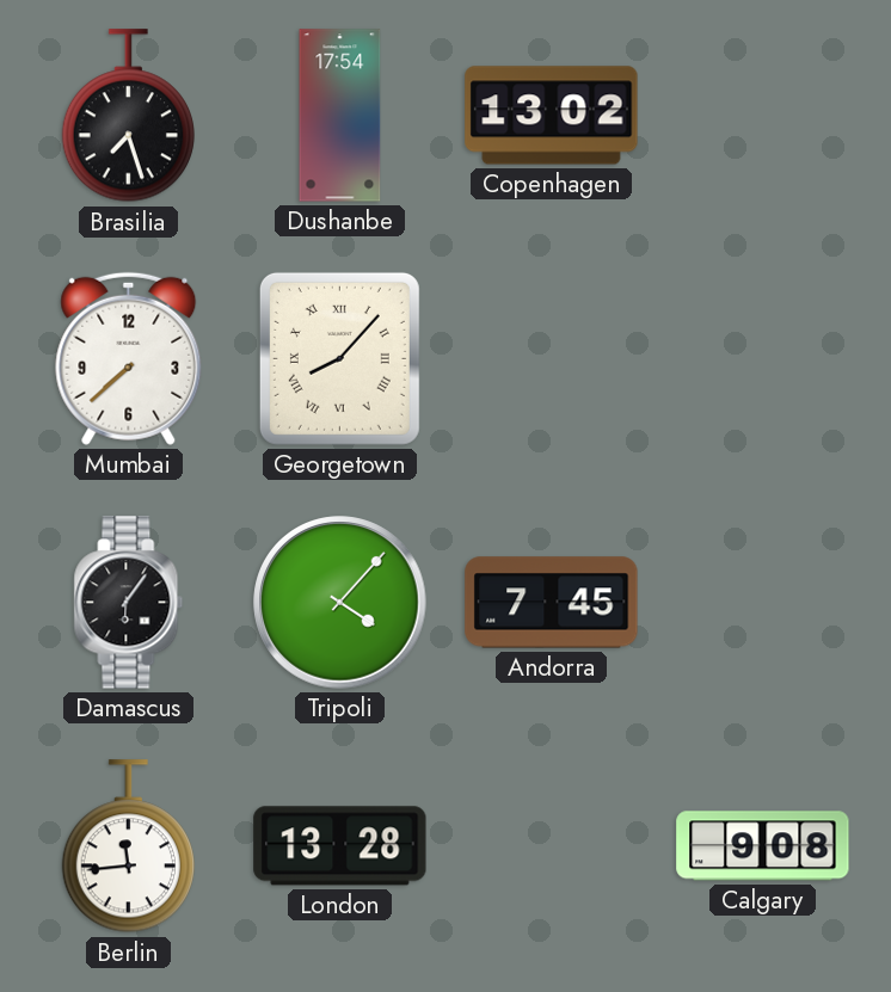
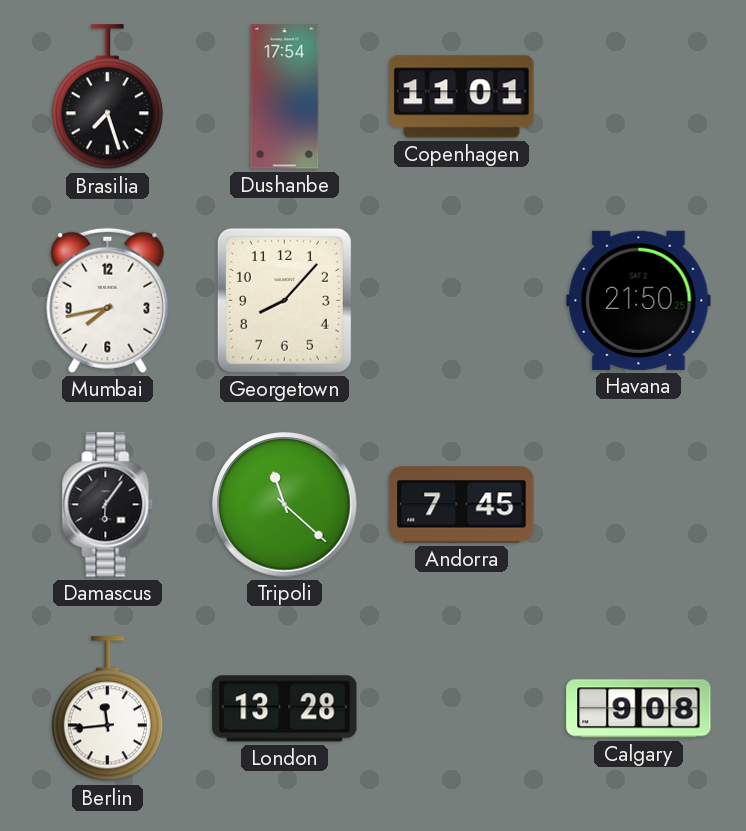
Copenhagen: 13:02 -> 11:01 (462, 97)
Mumbai: 7:38 -> 7:43 (108, 300)
Georgetown numerals: Roman -> Arabic (284, 300)
Havana: none -> 21:50 (639, 300)
Tripoli: 4:07 -> 11:22 (285, 505)
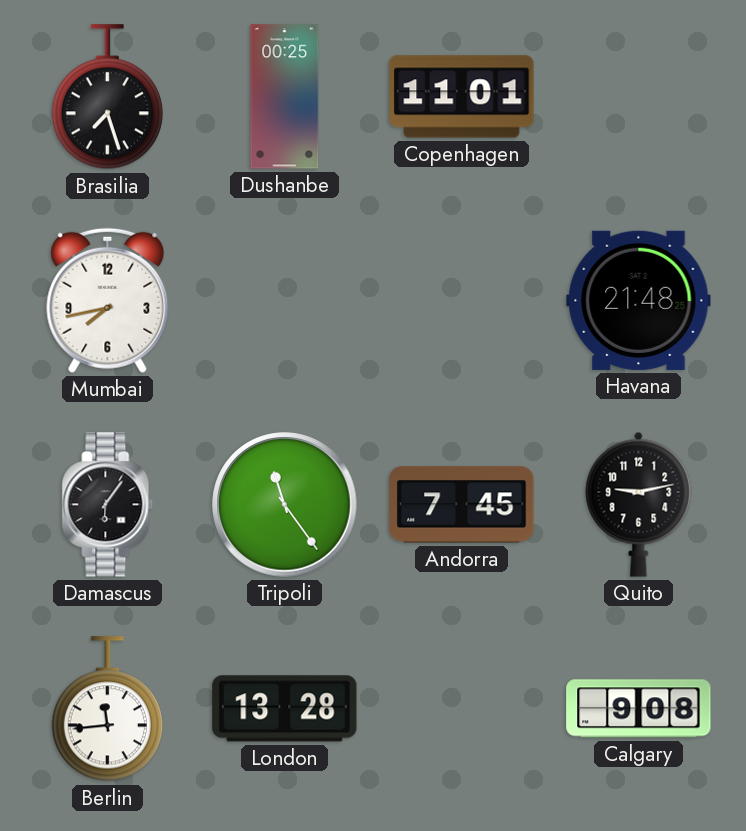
Dushanbe: 17:54 -> 00:25 (285, 97)
Georgetown: 8:07 -> none (284, 300)
Havana: 21:50 -> 21:48 (639, 300)
Tripoli: 11:22 -> 11:24 (285, 505)
Quito: none -> 9:13 (639, 504)
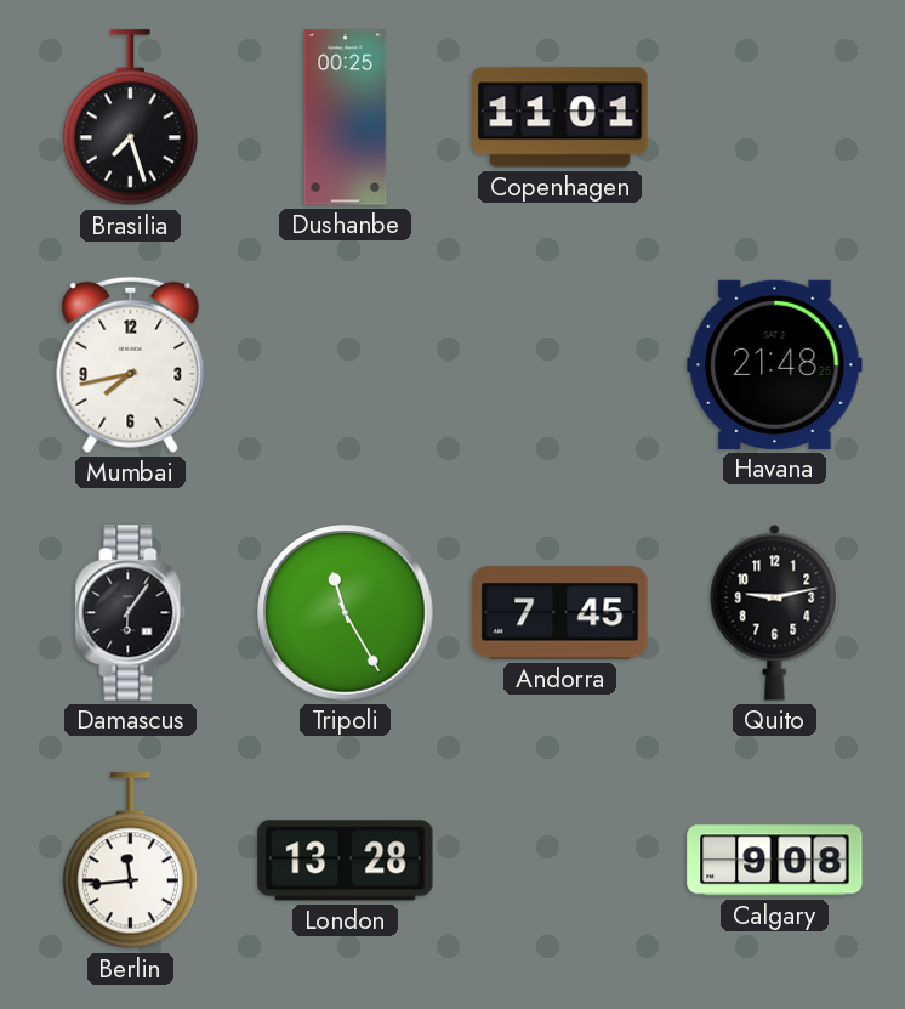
Tripoli: 11:24 -> 11:25 (346, 613)
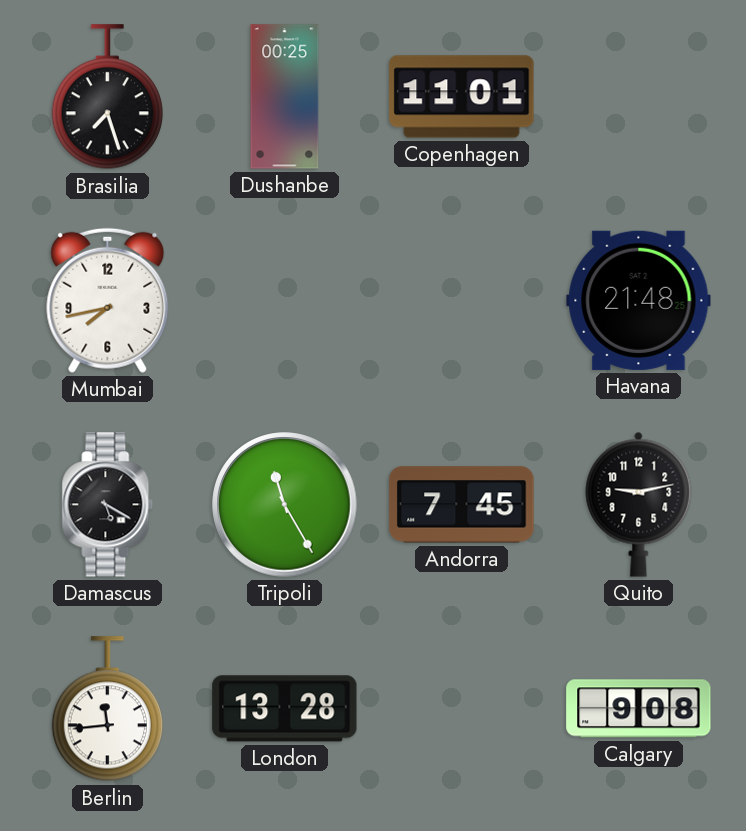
Damascus: 6:06 -> 5:20 (108, 505)
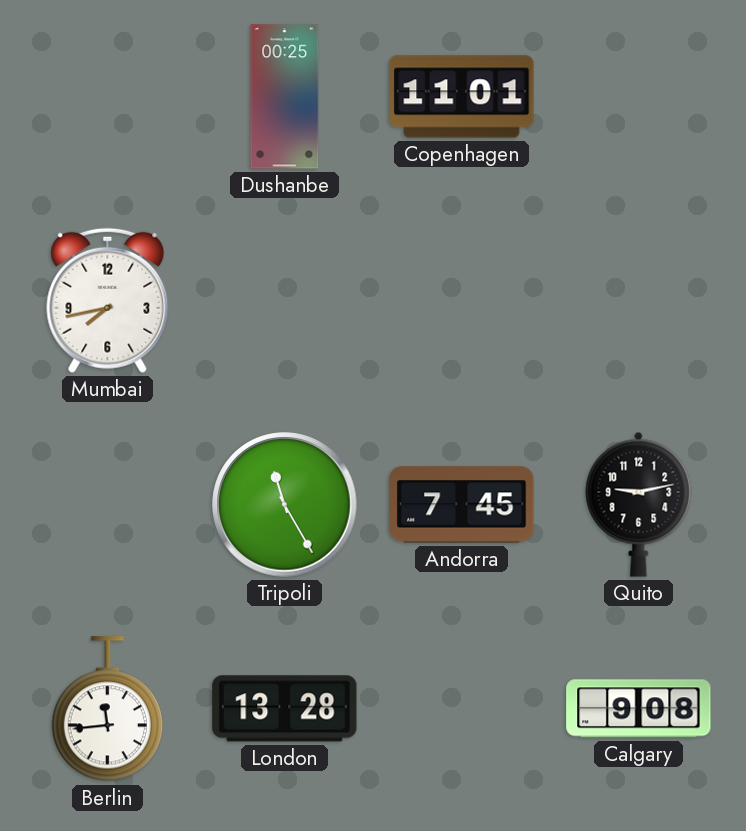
Brasilia: 7:27 -> none (107, 97)
Havana: 21:48 -> none (639, 300)
Damascus: 5:20 -> none (108, 505)
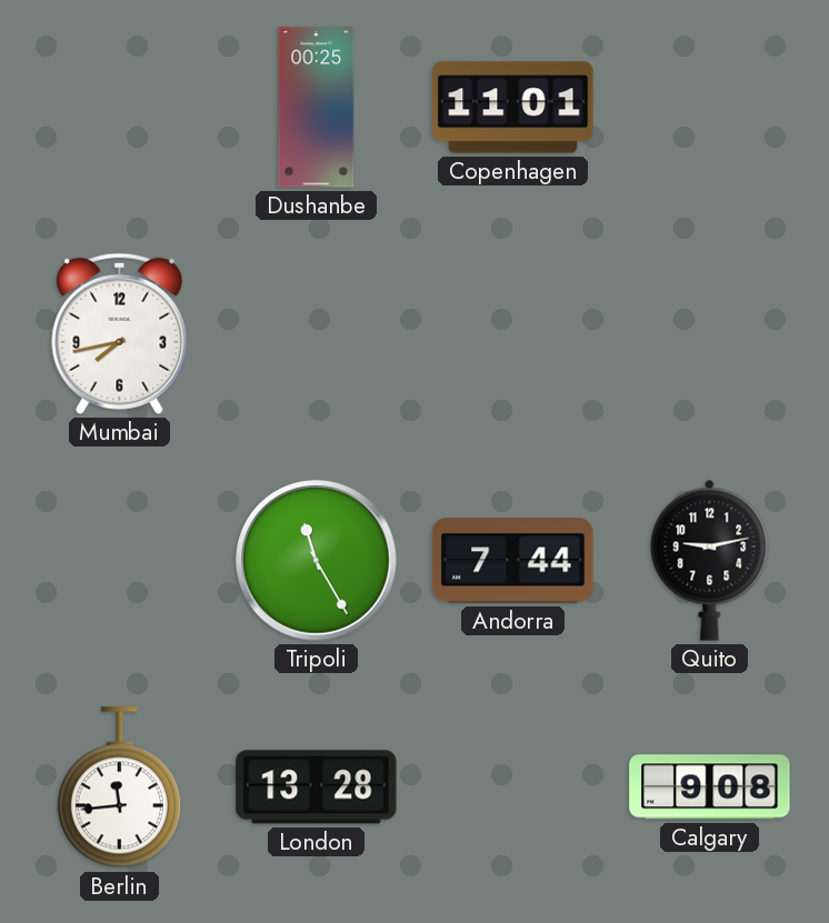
Andorra: 7:45 -> 7:44 (513, 561)
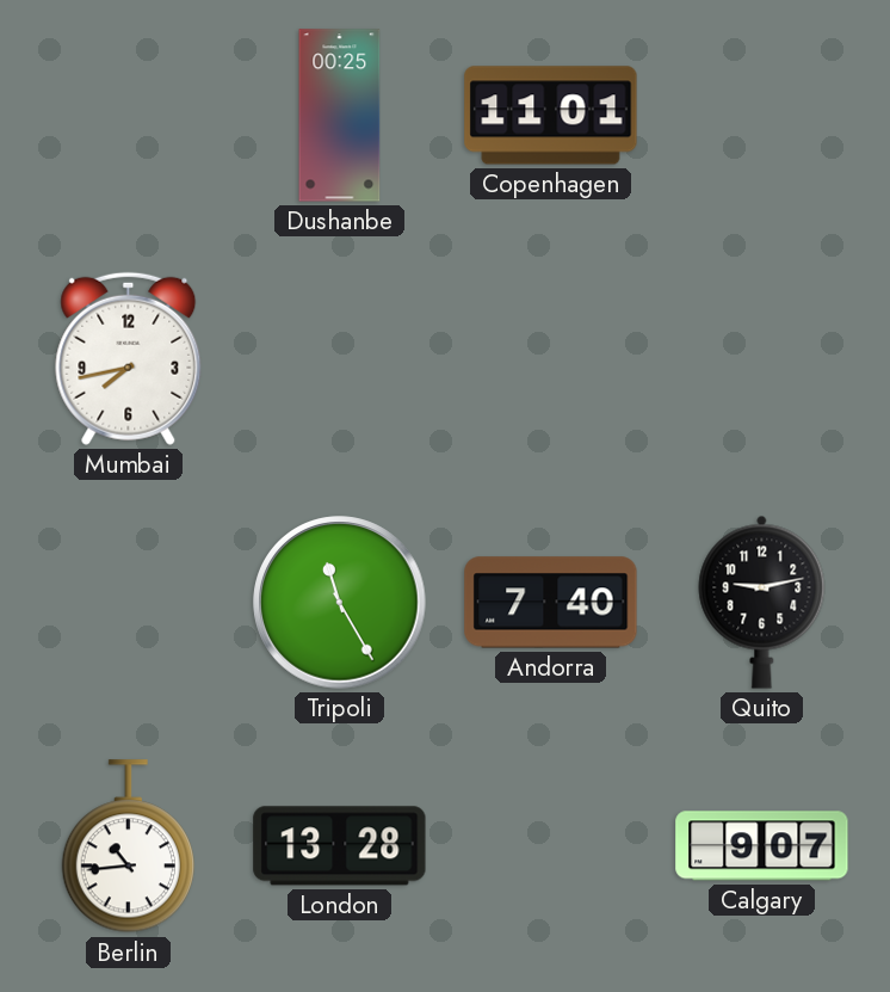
Andorra: 7:44 -> 7:40 (551, 603)
Berlin: 11:44 -> 10:44 (128, 846)
Calgary: 9:08 -> 9:07 (762, 846)
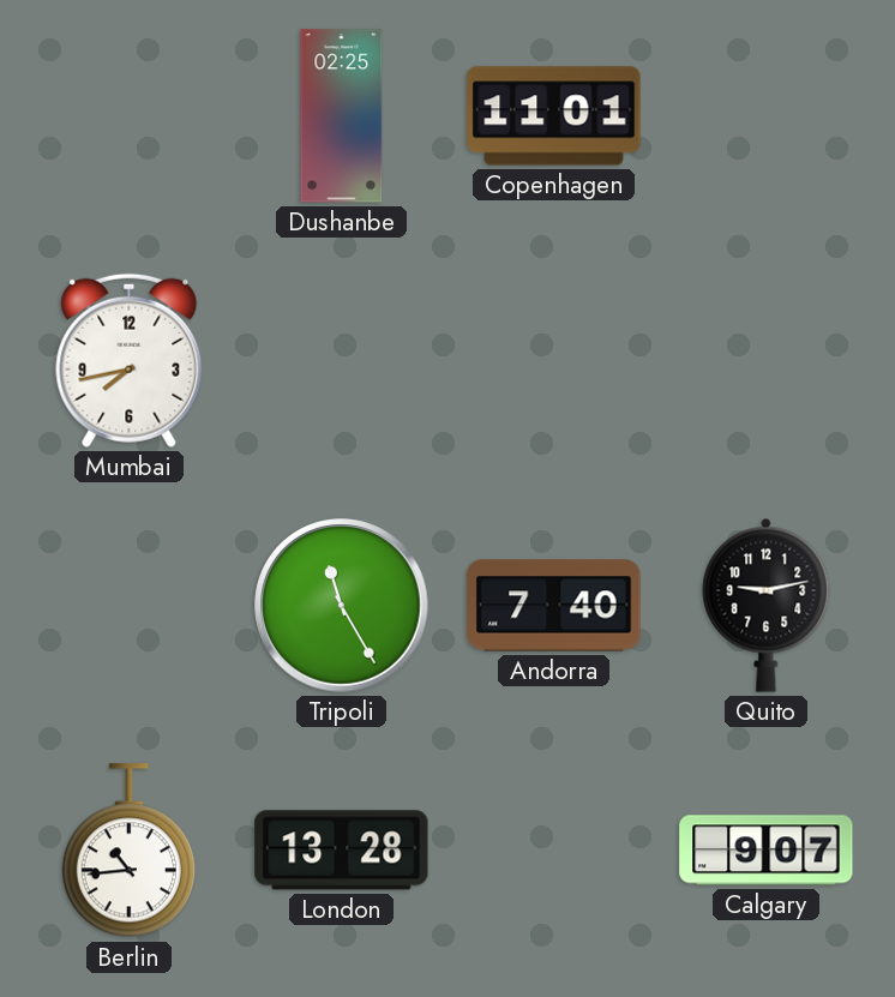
Dushanbe: 00:25 -> 02:25 (342, 116)
